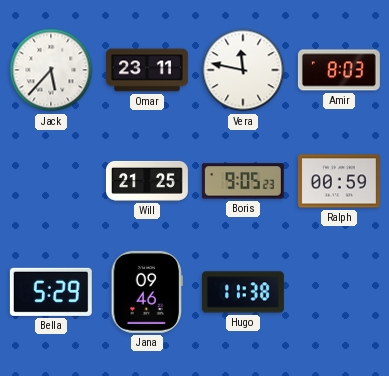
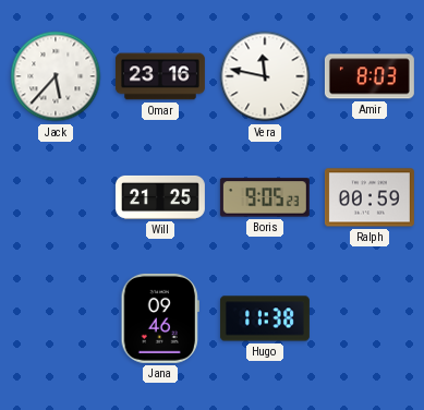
Omar: 23:11 -> 23:16 (160, 76)
Bella: 5:29 -> none (51, 292)
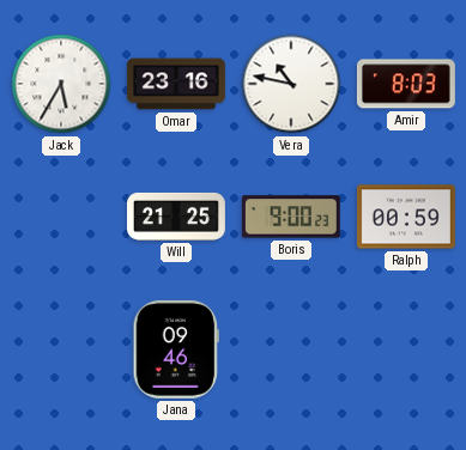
Jack: 5:37 -> 5:35 (61, 84)
Vera: 11:47 -> 10:47 (291, 84)
Boris: 9:05 -> 9:00 (291, 217)
Hugo: 11:38 -> none (265, 318)
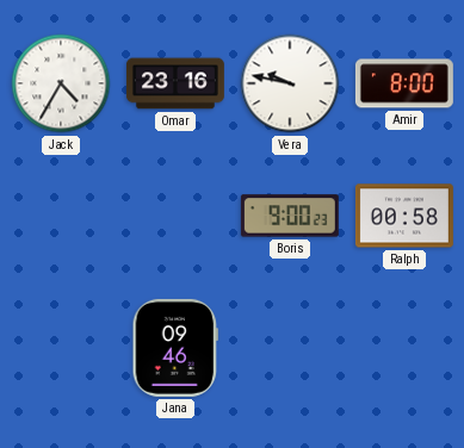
Jack: 5:35 -> 4:35 (61, 83)
Vera: 10:47 -> 9:47 (290, 83)
Amir: 8:03 -> 8:00 (404, 83)
Will: 21:25 -> none (176, 217)
Ralph: 00:59 -> 00:58 (404, 216)
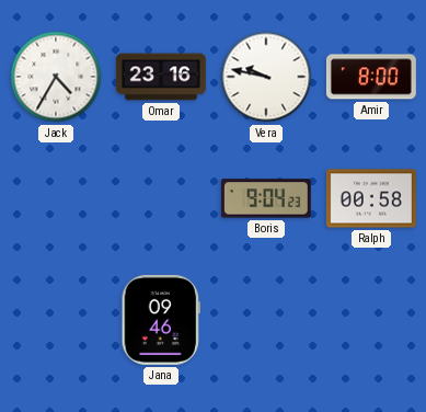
Boris: 9:00 -> 9:04 (266, 198)
